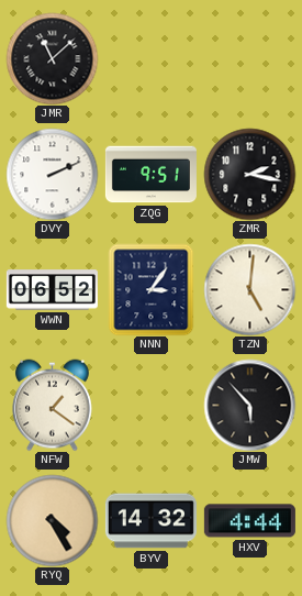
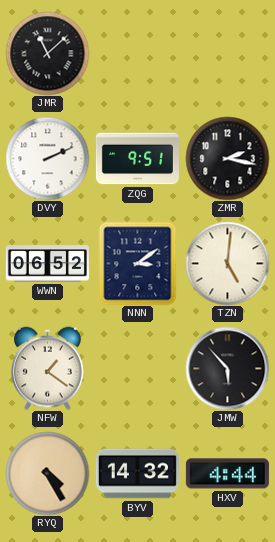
NNN: 3:06 -> 3:09 (138, 263)
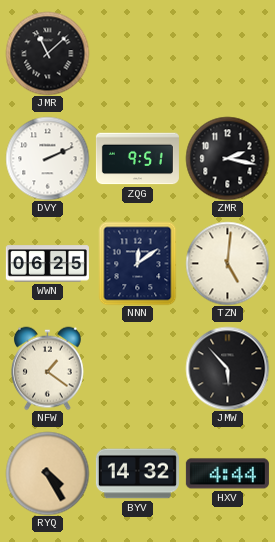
WWN: 06:52 -> 06:25 (47, 264)
NNN: 3:09 -> 12:09 (138, 263)
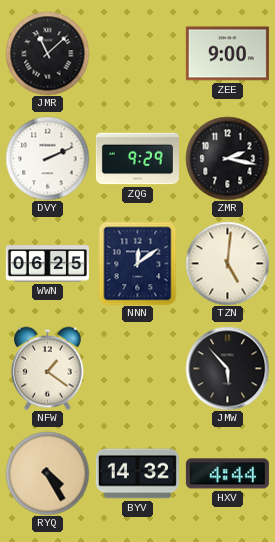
ZEE: none -> 9:00 (227, 54)
ZQG: 9:51 -> 9:29 (137, 159)
